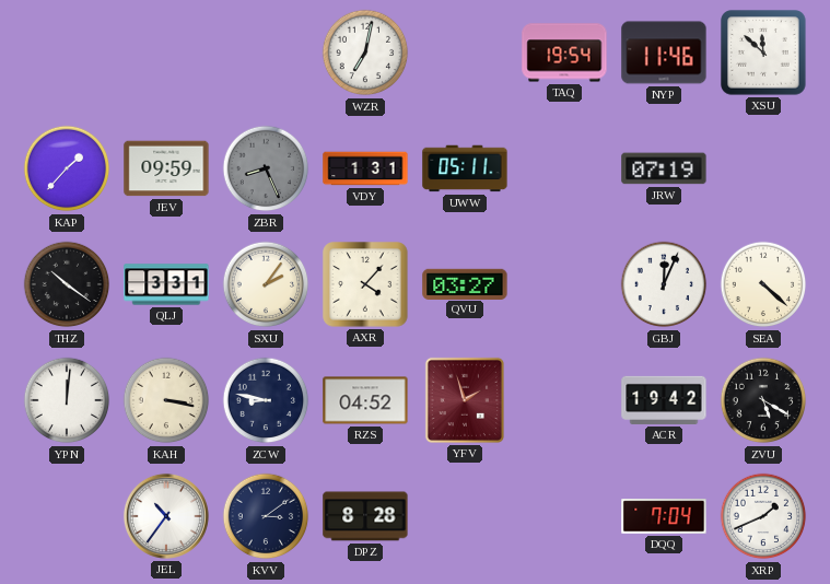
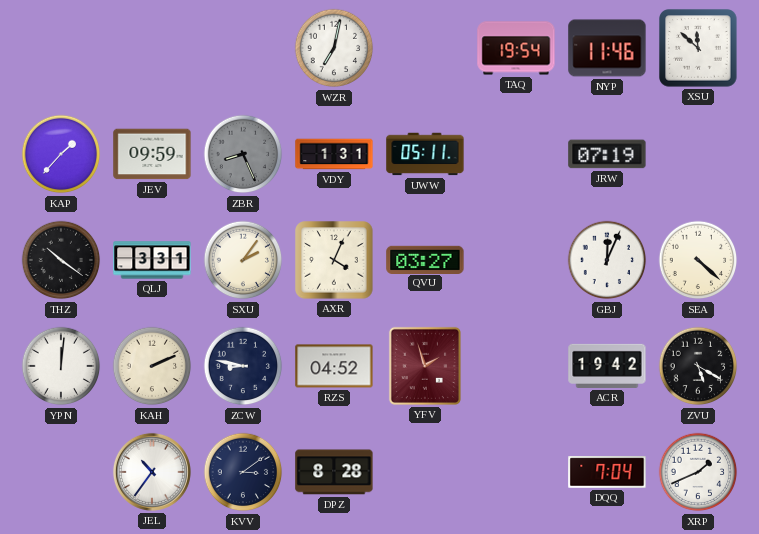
AXR: 4:07 -> 4:04 (334, 260)
KAH: 3:17 -> 2:11 (152, 366)
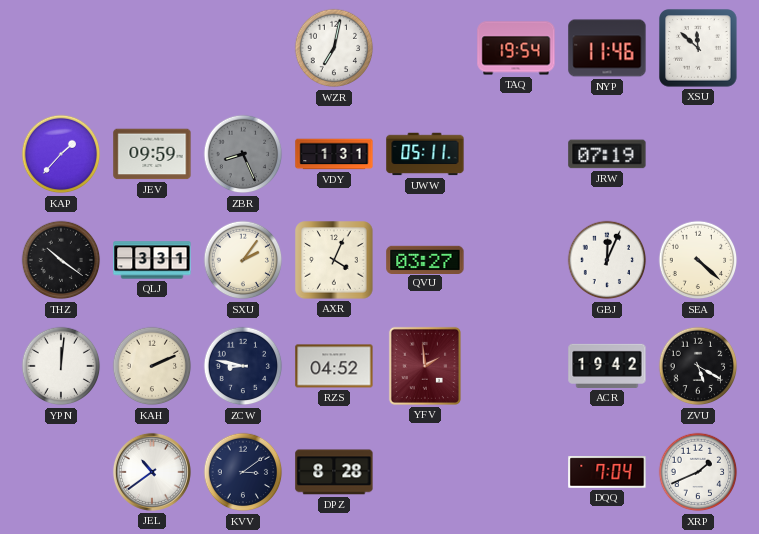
YFV: 1:57 -> 1:59 (425, 366)
JEL: 10:36 -> 10:39 (152, 472)
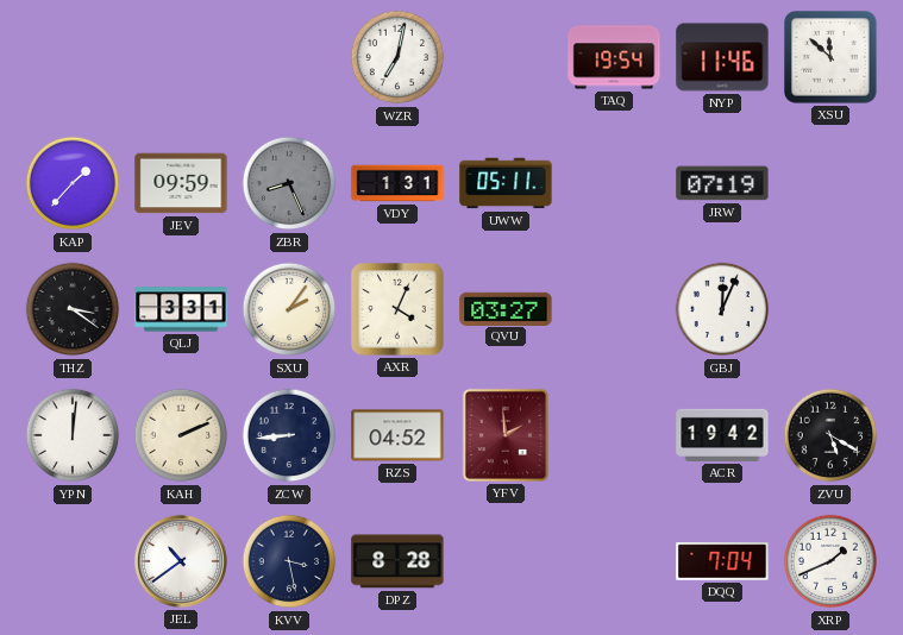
THZ: 10:21 -> 3:21 (73, 309)
SEA: 4:22 -> none (698, 260)
ZCW: 8:47 -> 8:44 (289, 435)
KVV: 3:09 -> 3:28 (289, 561)
